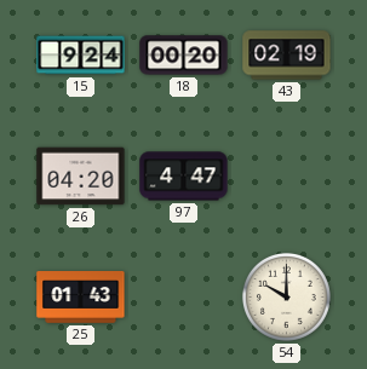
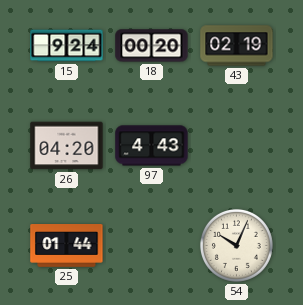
97: 4:47 -> 4:43 (152, 146)
25: 01:43 -> 01:44 (67, 246)
54: 10:00 -> 10:04 (236, 245)
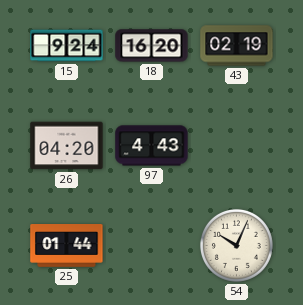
18: 00:20 -> 16:20 (152, 46)
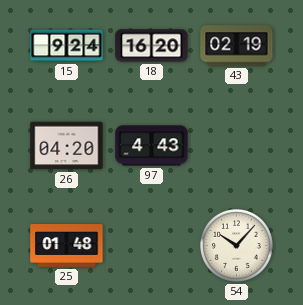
25: 01:44 -> 01:48 (67, 246)
54: 10:04 -> 10:07 (236, 245)
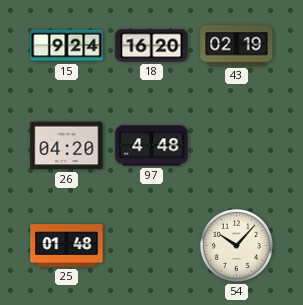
97: 4:43 -> 4:48 (152, 146)
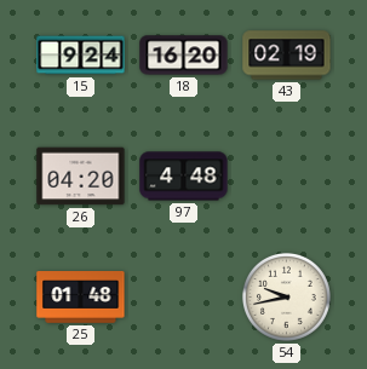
54: 10:07 -> 9:43 (286, 296)
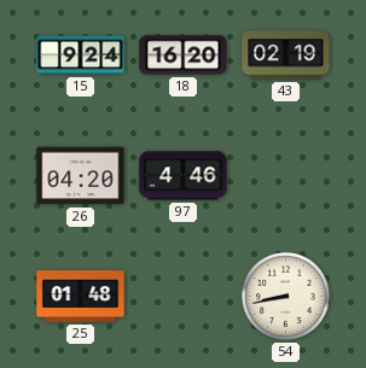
97: 4:48 -> 4:46 (184, 176)
54: 9:43 -> 8:43 (285, 296)
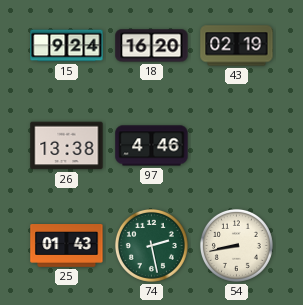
26: 04:20 -> 13:38 (67, 146)
25: 01:48 -> 01:43 (67, 246)
74: none -> 2:28 (151, 245)
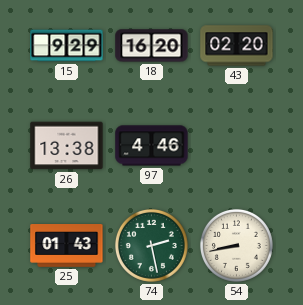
15: 9:24 -> 9:29 (67, 46)
43: 02:19 -> 02:20 (237, 46)
